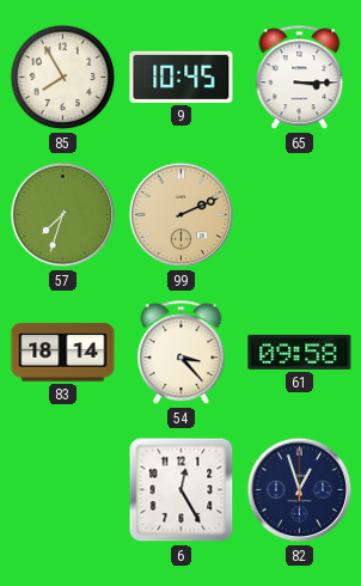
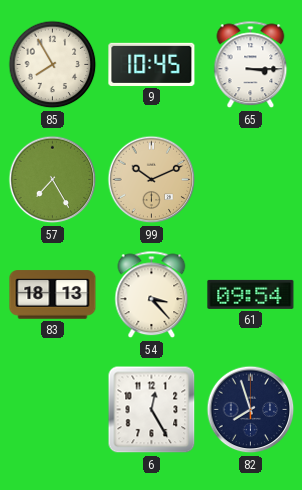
57: 7:33 -> 7:25 (53, 180)
99: 2:11 -> 10:11 (152, 180)
83: 18:14 -> 18:13 (53, 295)
61: 09:58 -> 09:54 (251, 294)
82: 12:57 -> 7:57 (251, 410)
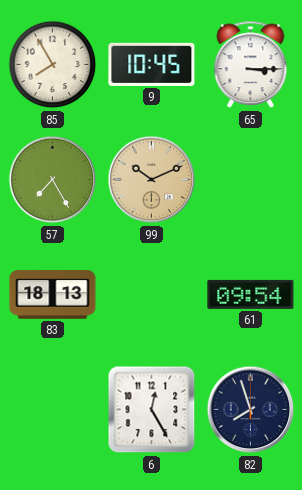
54: 3:23 -> none (152, 295)
